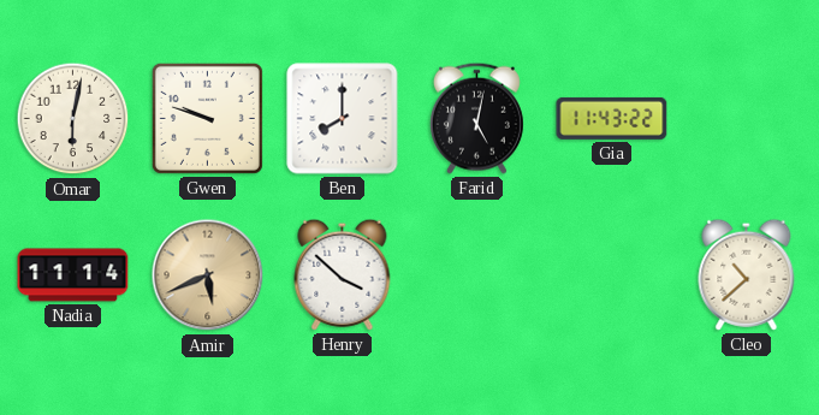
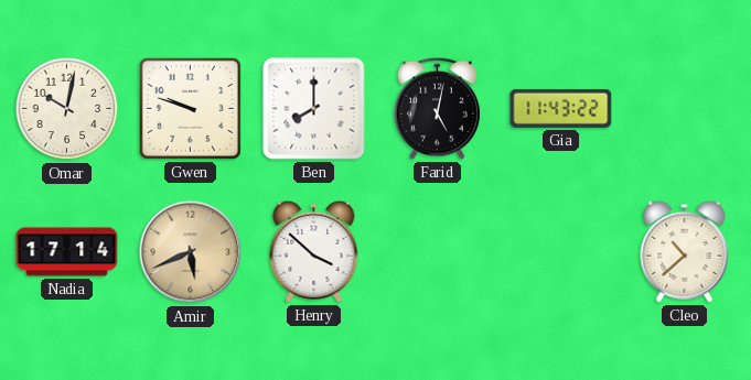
Omar: 6:02 -> 10:02 (67, 109)
Nadia: 11:14 -> 17:14 (67, 252)
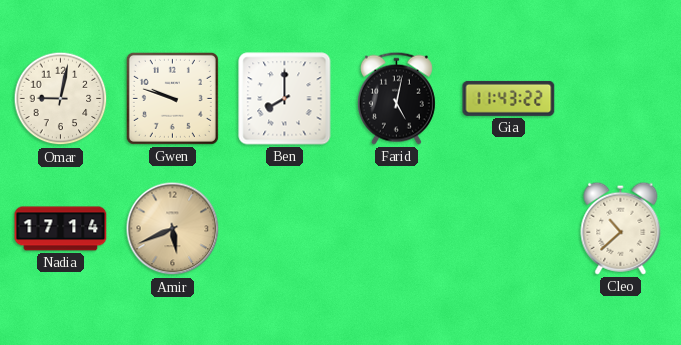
Omar: 10:02 -> 9:02 (61, 99)
Henry: 3:52 -> none (314, 251)
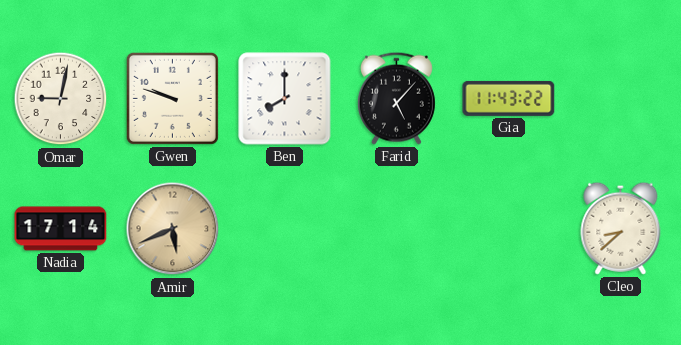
Farid: 5:02 -> 5:07 (396, 98)
Cleo: 10:38 -> 8:38 (621, 228)
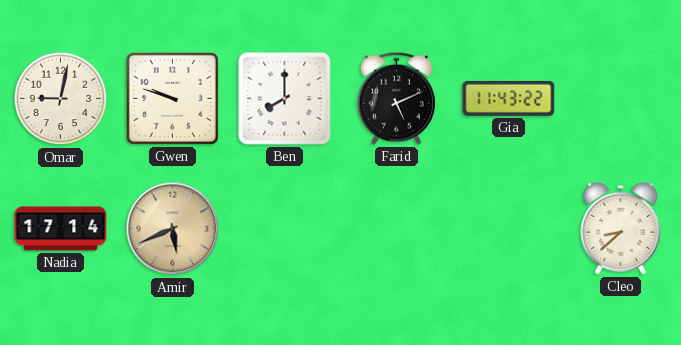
Farid: 5:07 -> 5:11 (396, 98)
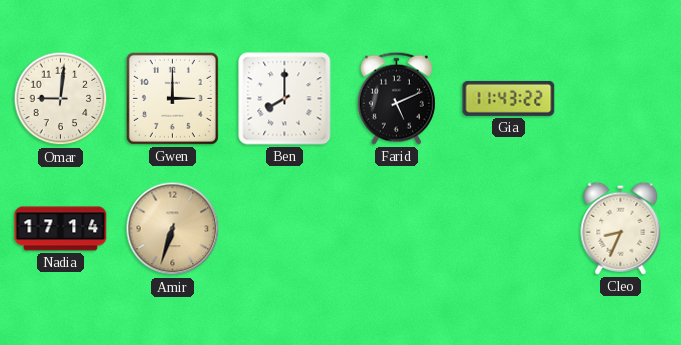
Omar: 9:02 -> 9:01 (61, 99)
Gwen: 9:48 -> 3:00 (172, 98)
Amir: 5:41 -> 6:33 (173, 229)
Cleo: 8:38 -> 8:34 (621, 228)
